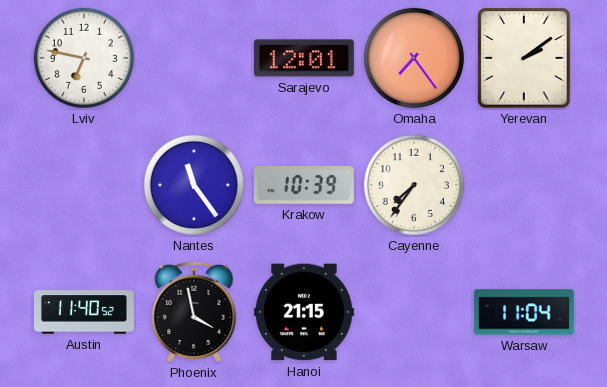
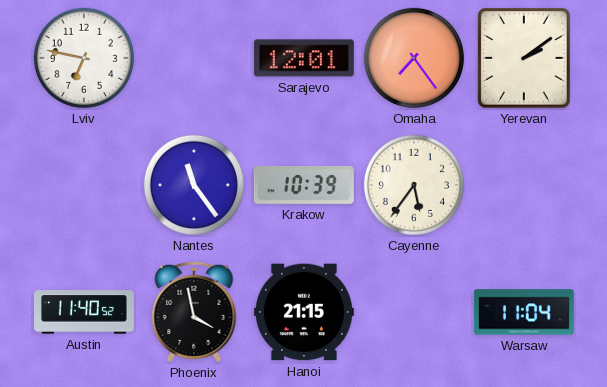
Cayenne: 7:36 -> 5:36 (414, 185)
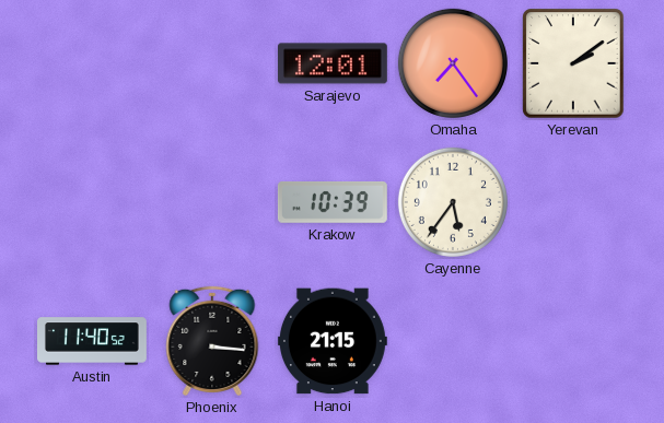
Lviv: 6:47 -> none (84, 58)
Nantes: 11:24 -> none (194, 185)
Phoenix: 3:58 -> 3:16 (212, 341)
Warsaw: 11:04 -> none (524, 312)
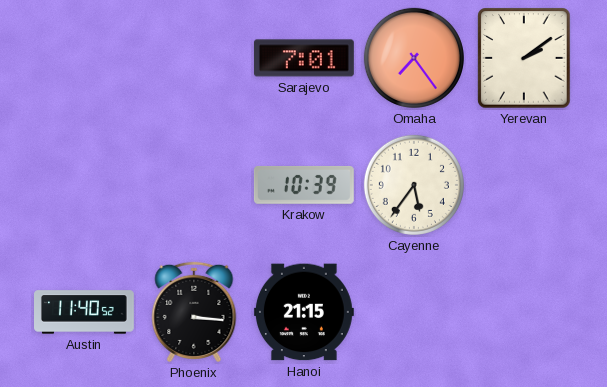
Sarajevo: 12:01 -> 7:01 (304, 58)
